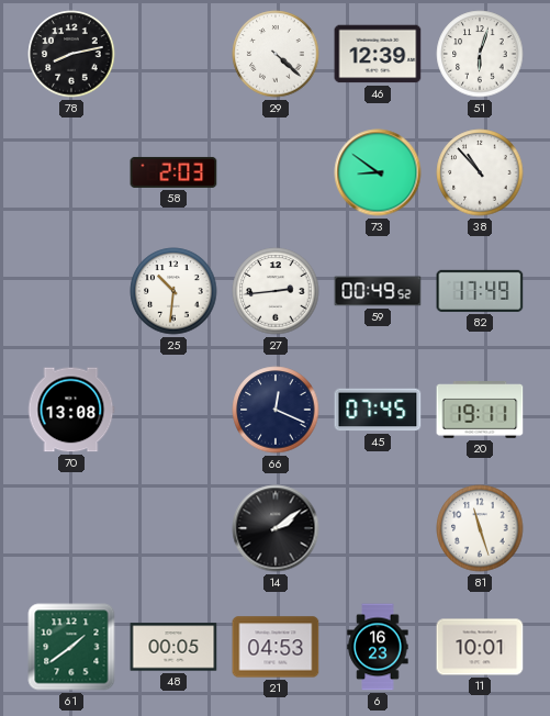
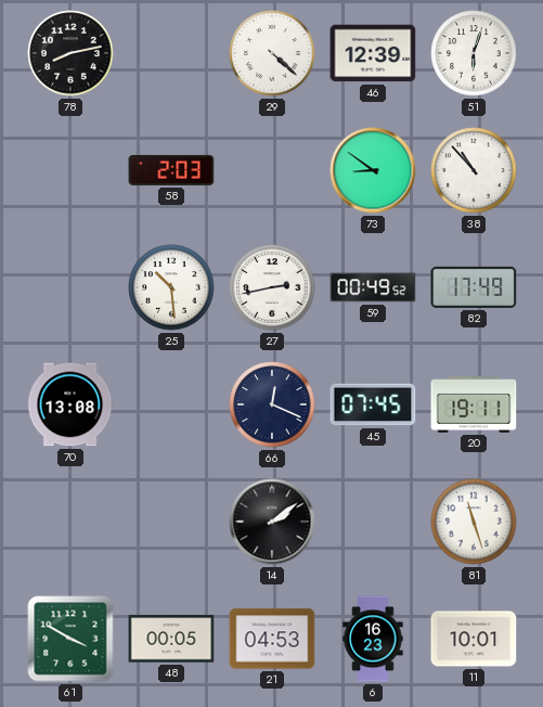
25: 10:31 -> 10:29 (171, 287)
27: 2:44 -> 2:43 (272, 287)
61: 1:39 -> 3:50 (70, 639)
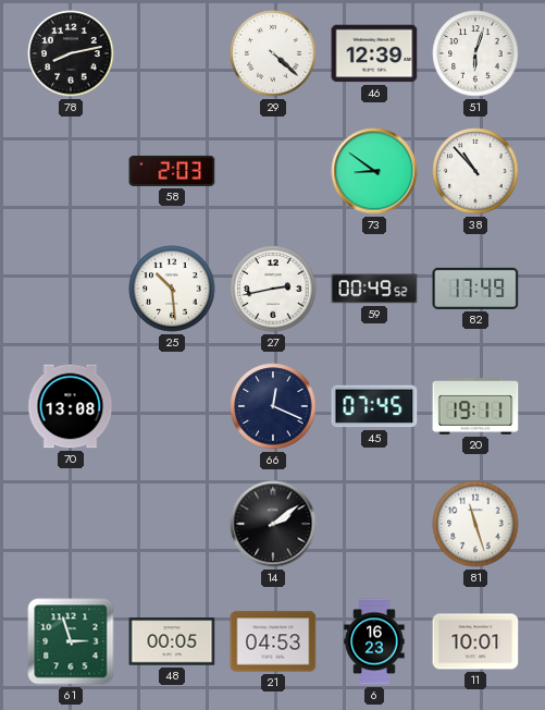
61: 3:50 -> 2:57 (71, 641)
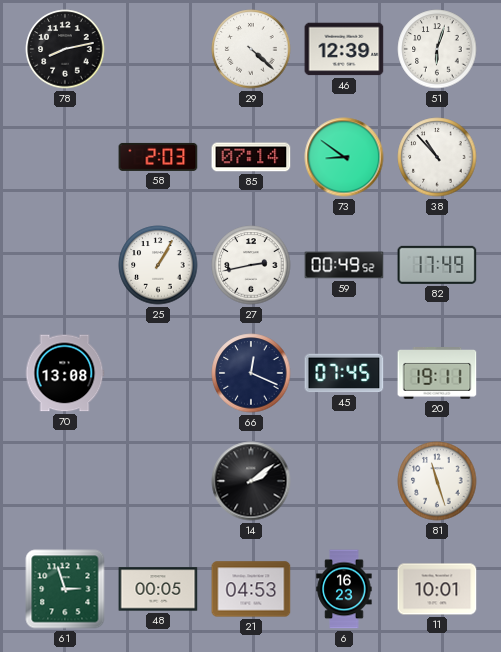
85: none -> 07:14 (251, 157)
25: 10:29 -> 1:05 (158, 265)
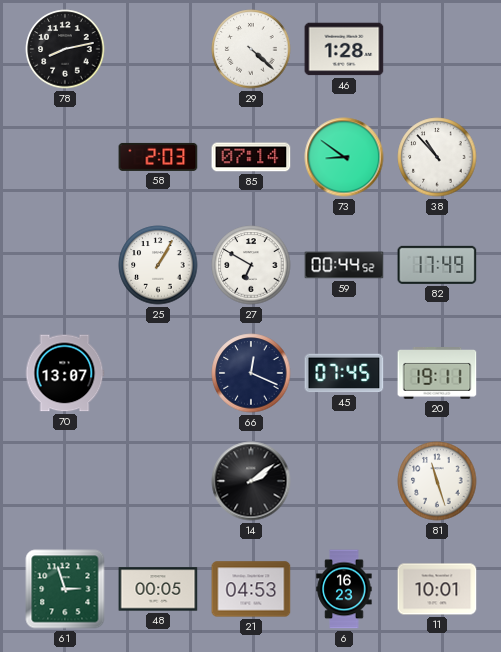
46: 12:39 -> 1:28 (344, 49)
51: 6:03 -> none (437, 49)
27: 2:43 -> 6:50 (251, 265)
59: 00:49 -> 00:44 (344, 265)
70: 13:08 -> 13:07 (65, 373)
